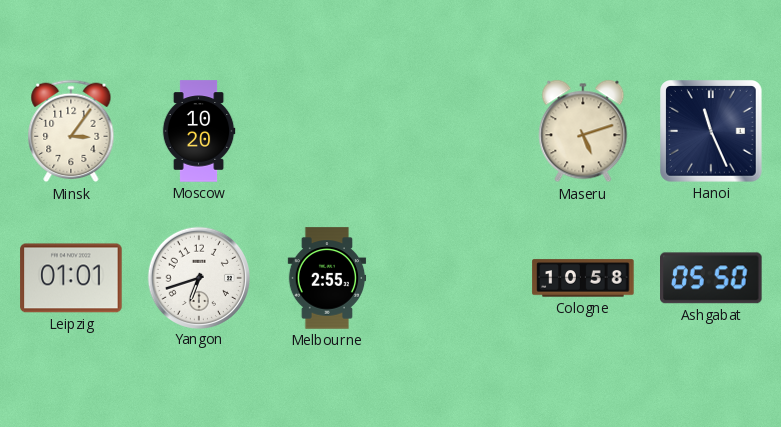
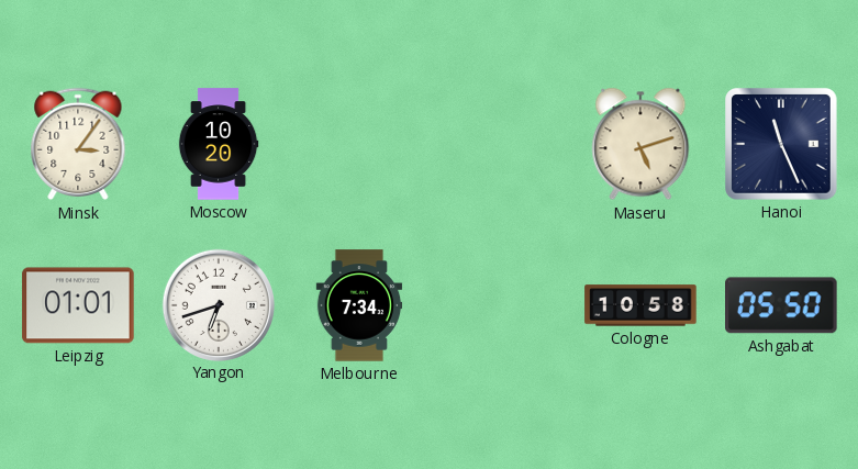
Melbourne: 2:55 -> 7:34 (359, 305)
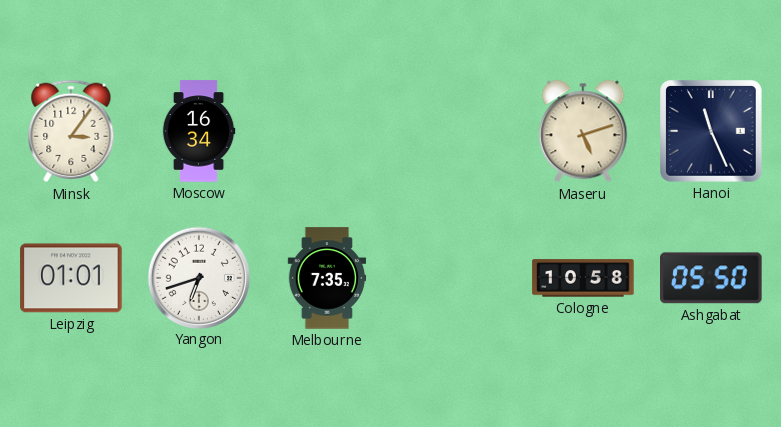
Moscow: 10:20 -> 16:34 (199, 131)
Melbourne: 7:34 -> 7:35 (327, 278)
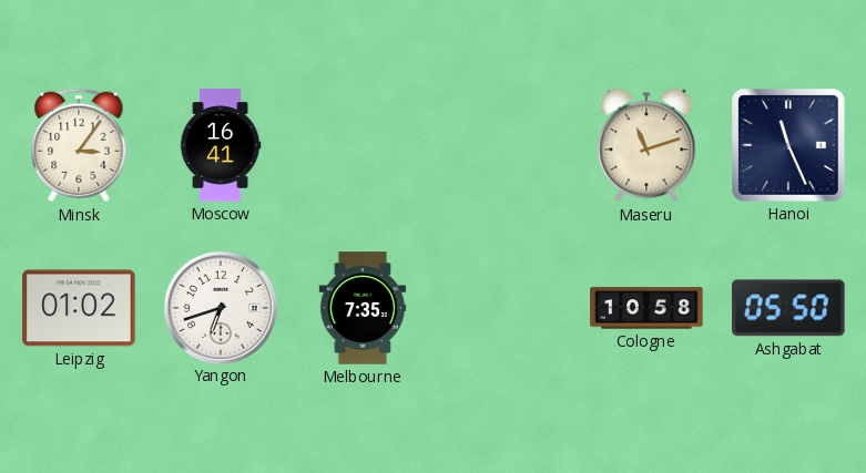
Moscow: 16:34 -> 16:41 (221, 145)
Maseru: 5:12 -> 11:12 (646, 145)
Leipzig: 01:01 -> 01:02 (79, 308)
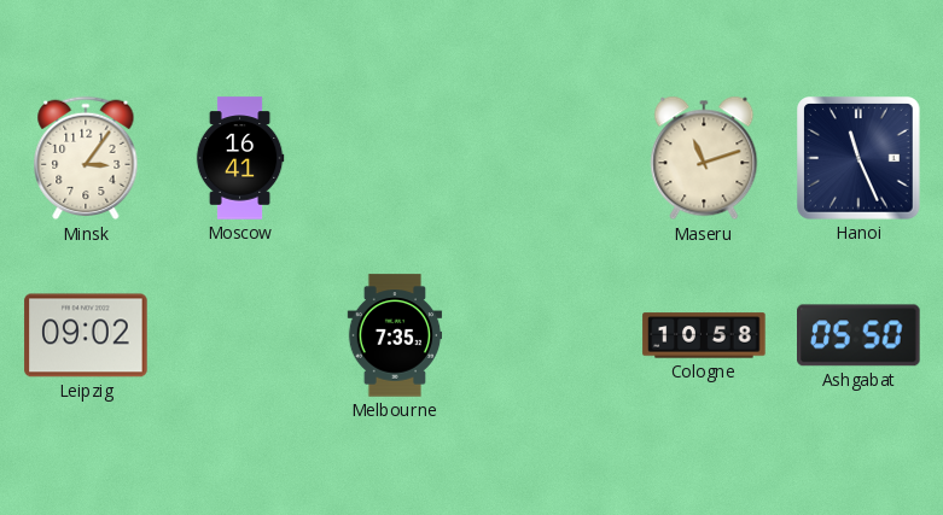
Leipzig: 01:02 -> 09:02 (86, 335)
Yangon: 6:42 -> none (220, 307)
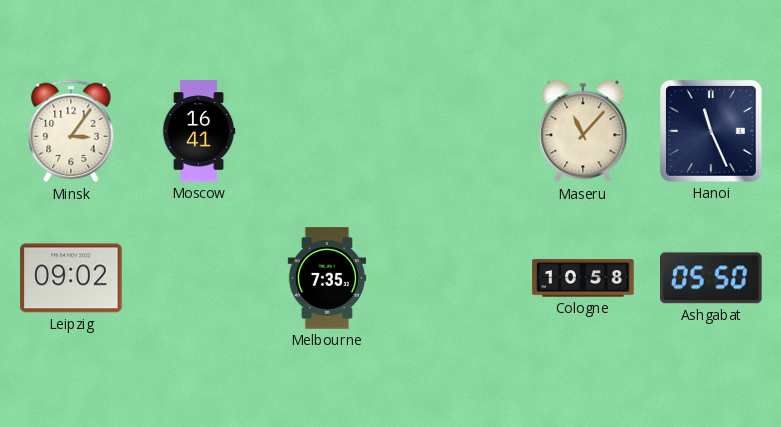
Maseru: 11:12 -> 11:07 (583, 131)
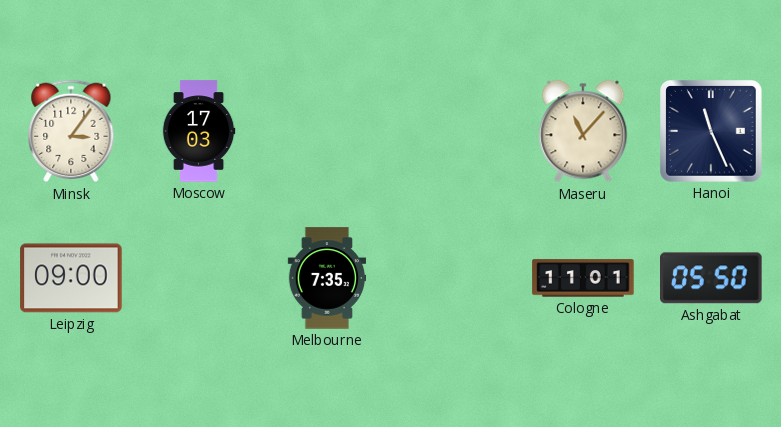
Moscow: 16:41 -> 17:03 (199, 131)
Leipzig: 09:02 -> 09:00 (71, 278)
Cologne: 10:58 -> 11:01 (583, 278)
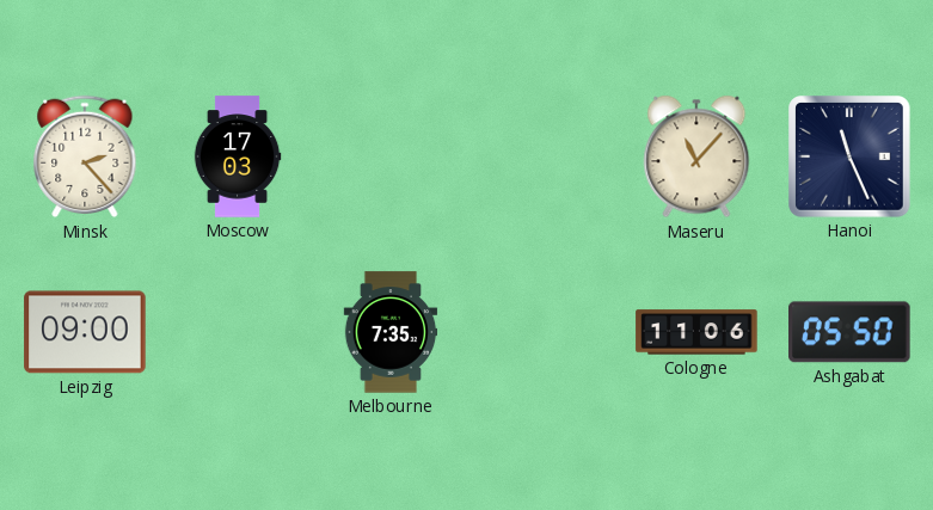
Minsk: 3:06 -> 2:23 (85, 156)
Cologne: 11:01 -> 11:06 (696, 332)
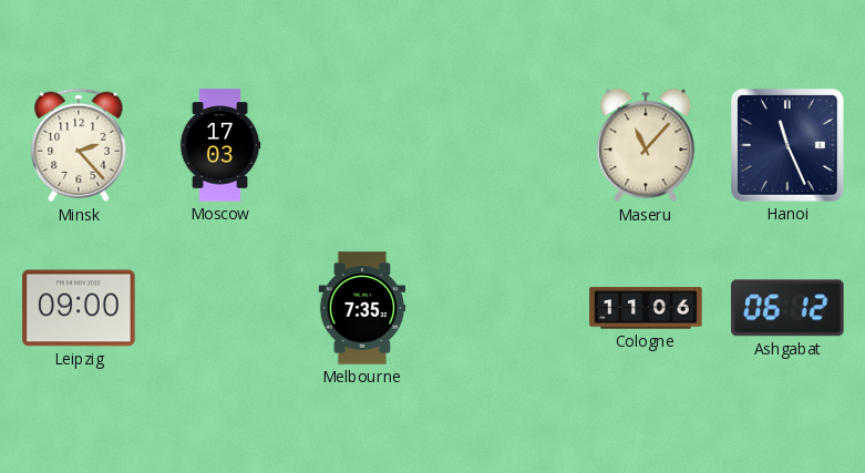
Ashgabat: 05:50 -> 06:12 (789, 308)
